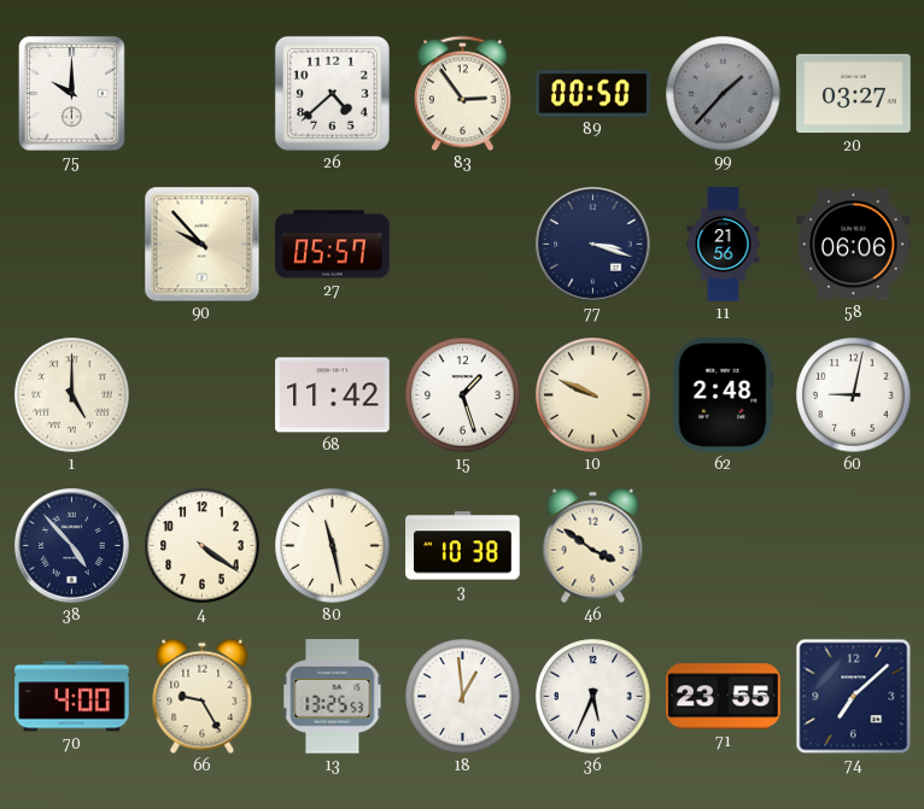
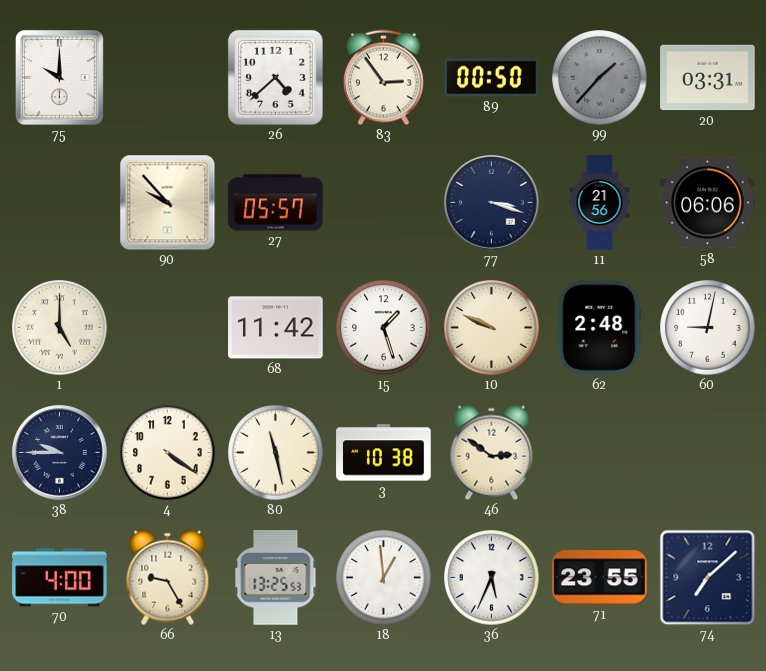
20: 03:27 -> 03:31 (708, 78)
38: 4:53 -> 9:45 (60, 453)
46: 3:51 -> 2:51 (492, 453)
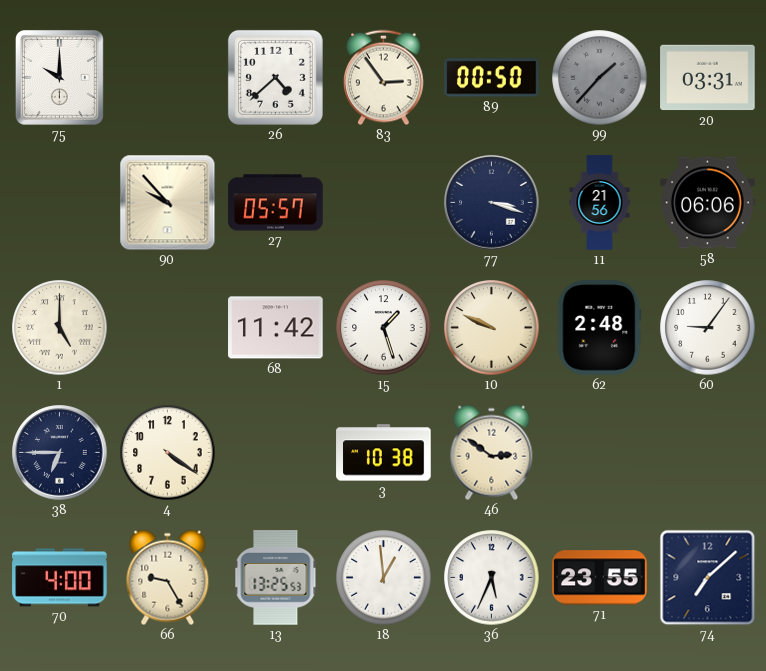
60: 9:02 -> 9:06 (708, 328)
38: 9:45 -> 6:45 (60, 453)
80: 11:28 -> none (276, 453)
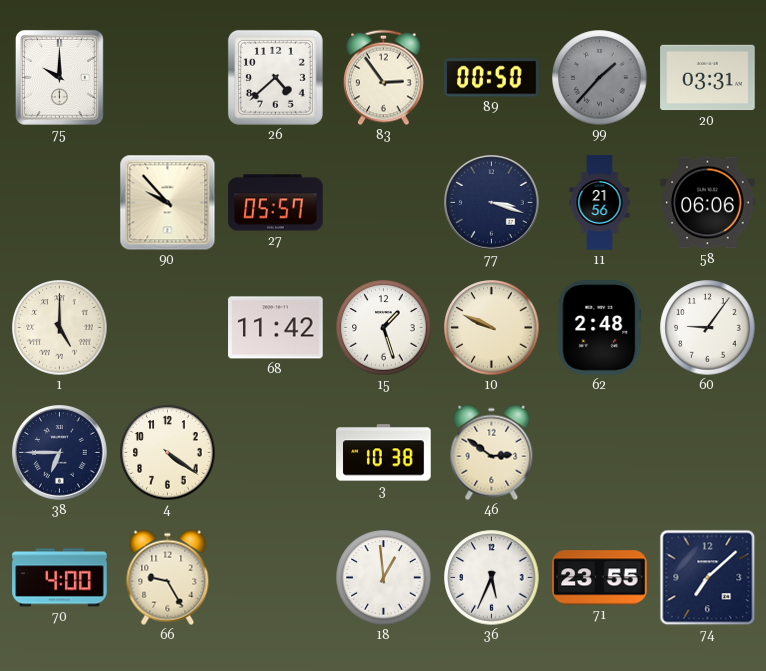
13: 13:25 -> none (276, 578)
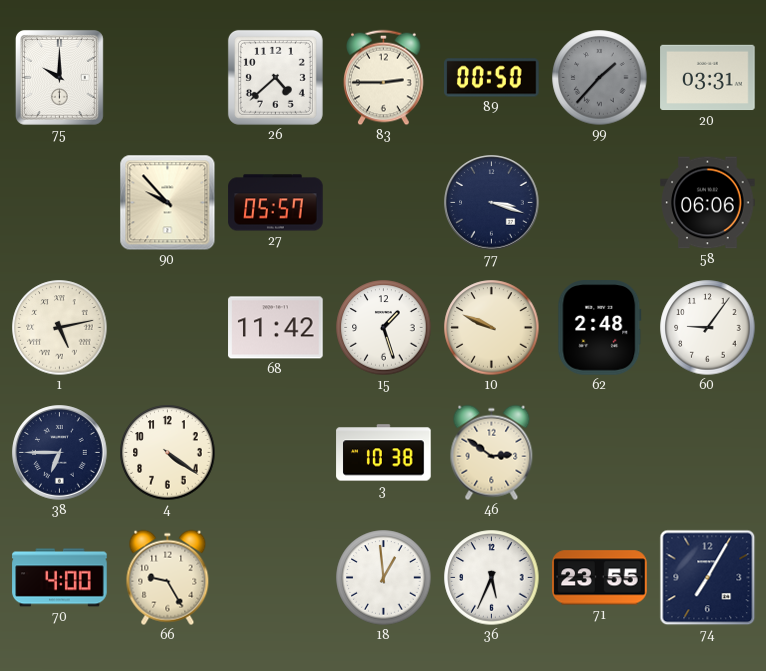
83: 2:54 -> 2:45 (384, 78)
11: 21:56 -> none (600, 203)
1: 5:00 -> 5:13 (60, 328)
74: 7:08 -> 7:05 (708, 578)
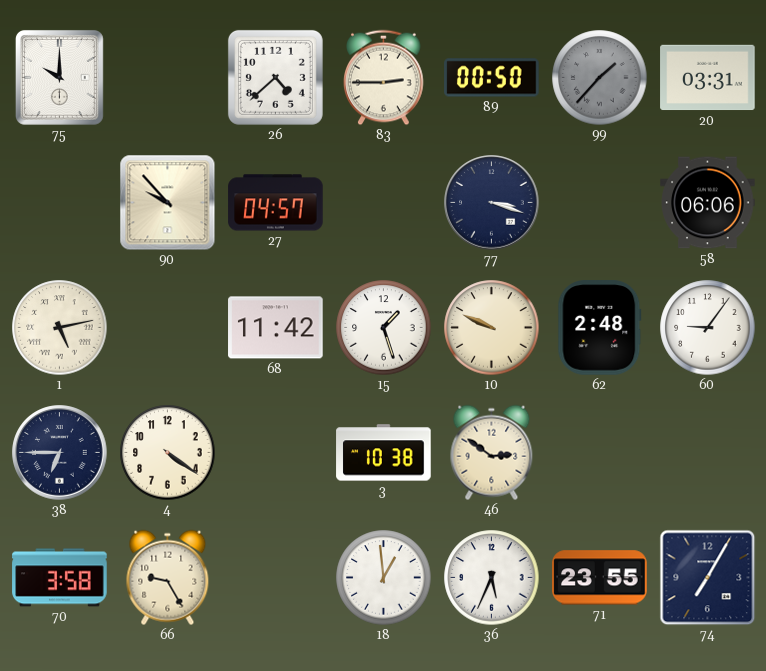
27: 05:57 -> 04:57 (276, 203)
70: 4:00 -> 3:58 (60, 578)
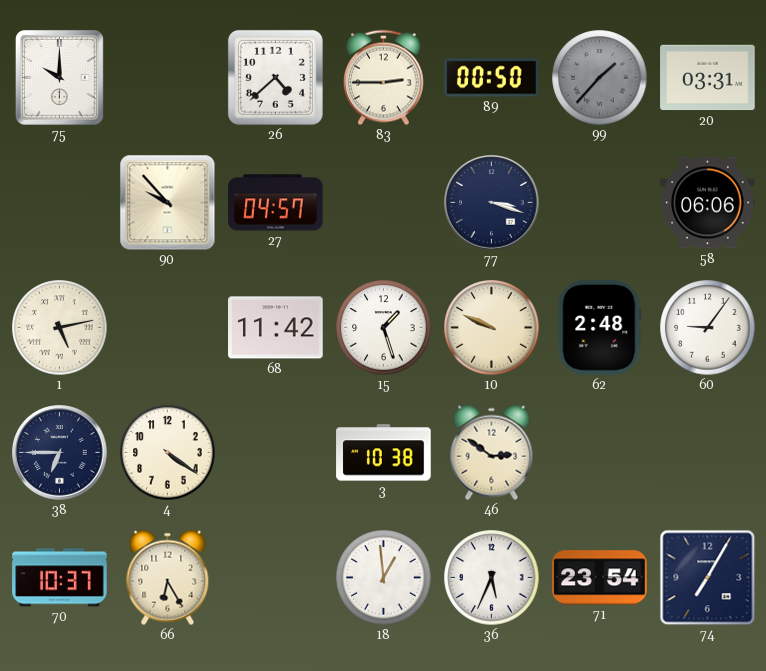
70: 3:58 -> 10:37 (60, 578)
66: 9:25 -> 6:25 (168, 578)
71: 23:55 -> 23:54 (600, 578)
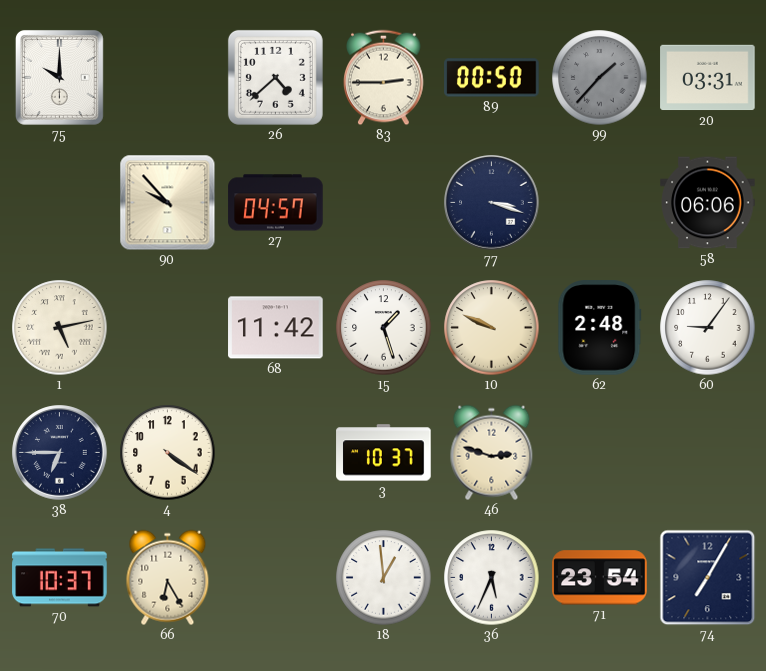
3: 10:38 -> 10:37 (384, 453)
46: 2:51 -> 2:48 (492, 453)
